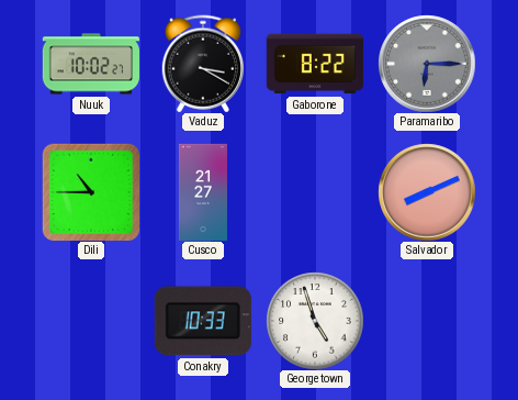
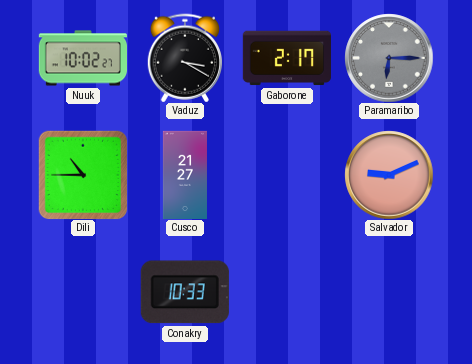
Gaborone: 8:22 -> 2:17 (287, 58)
Salvador: 8:11 -> 9:11 (389, 175)
Georgetown: 4:57 -> none (315, 321)
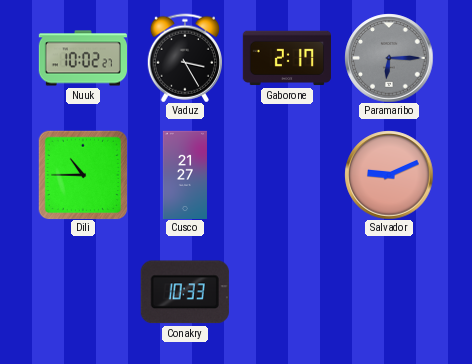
Vaduz: 3:20 -> 3:25 (184, 58)
